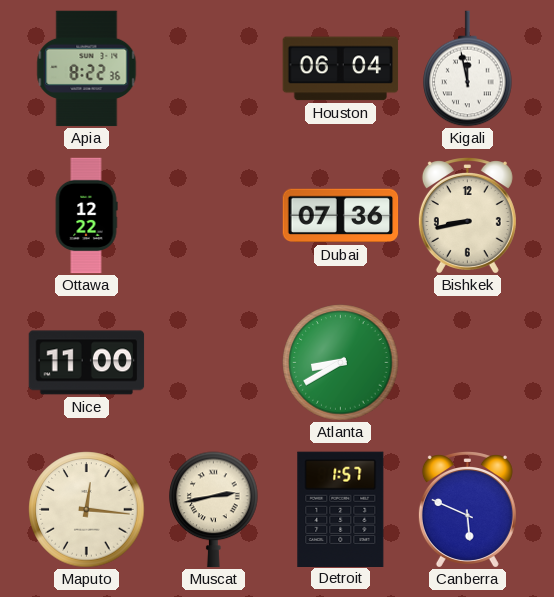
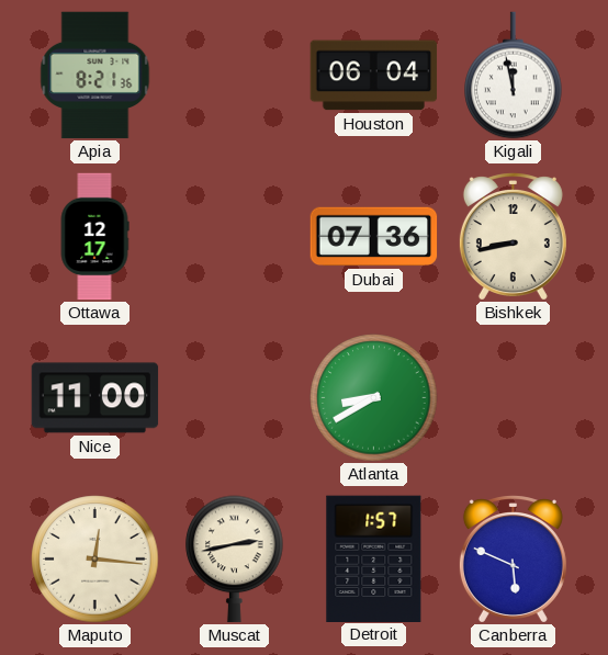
Apia: 8:22 -> 8:21 (95, 76)
Ottawa: 12:22 -> 12:17 (94, 237)
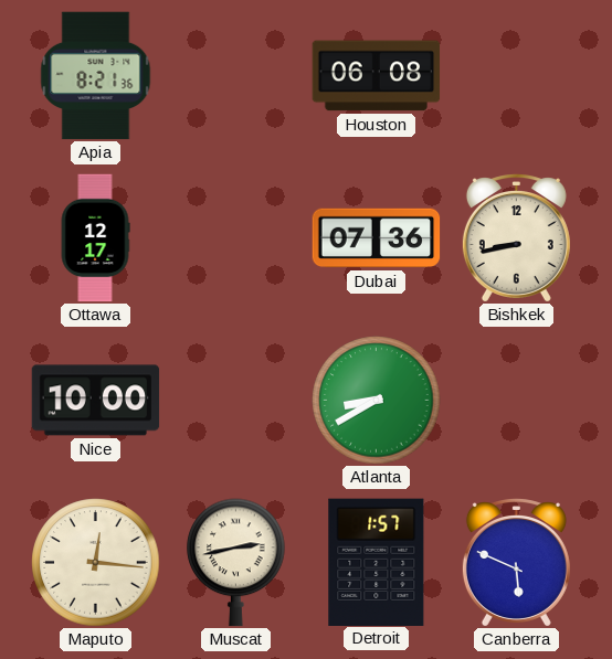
Houston: 06:04 -> 06:08 (377, 76)
Kigali: 11:58 -> none (514, 76)
Nice: 11:00 -> 10:00 (96, 401)
